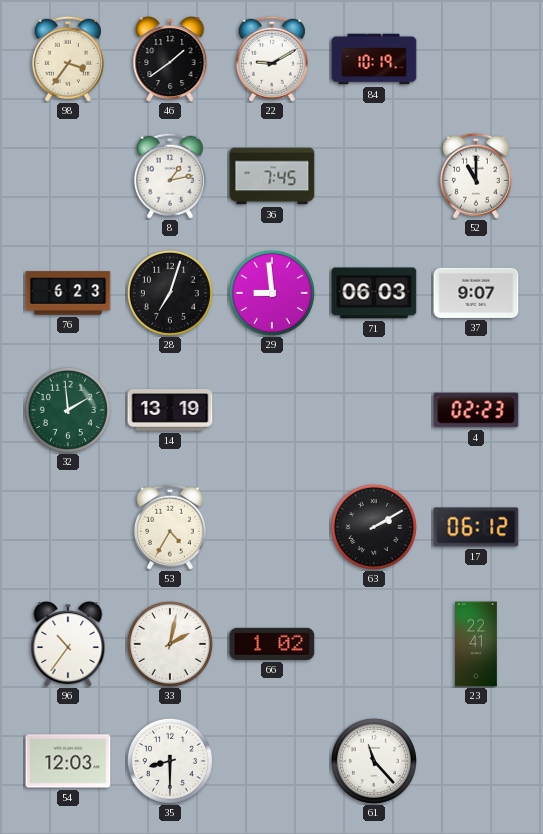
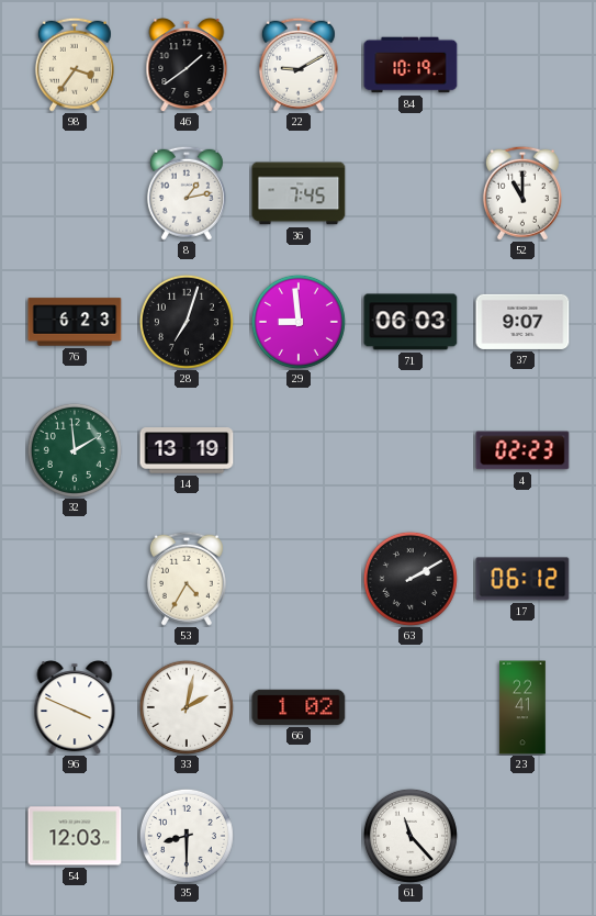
96: 10:36 -> 3:49 (75, 707)
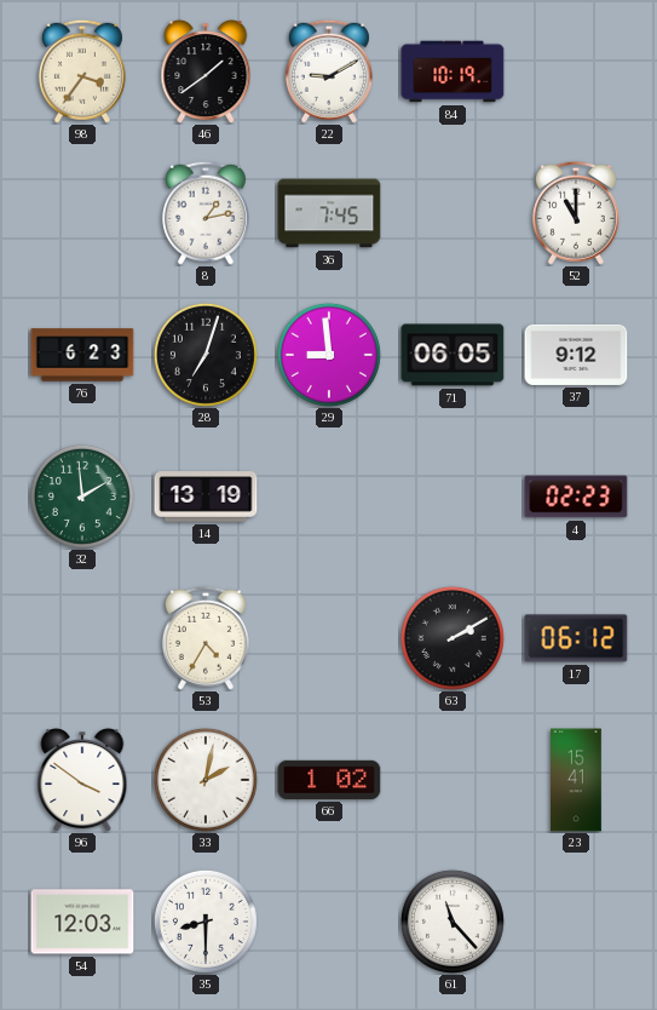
71: 06:03 -> 06:05 (453, 355)
37: 9:07 -> 9:12 (576, 355)
96: 3:49 -> 3:51 (82, 780)
23: 22:41 -> 15:41 (576, 780)
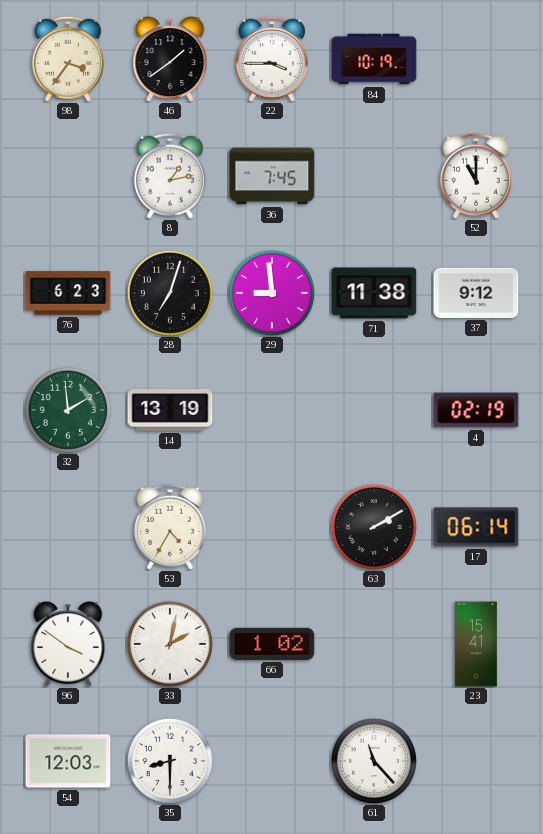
22: 9:10 -> 3:45 (272, 59)
71: 06:05 -> 11:38 (374, 293)
4: 02:23 -> 02:19 (476, 410)
17: 06:12 -> 06:14 (476, 527)
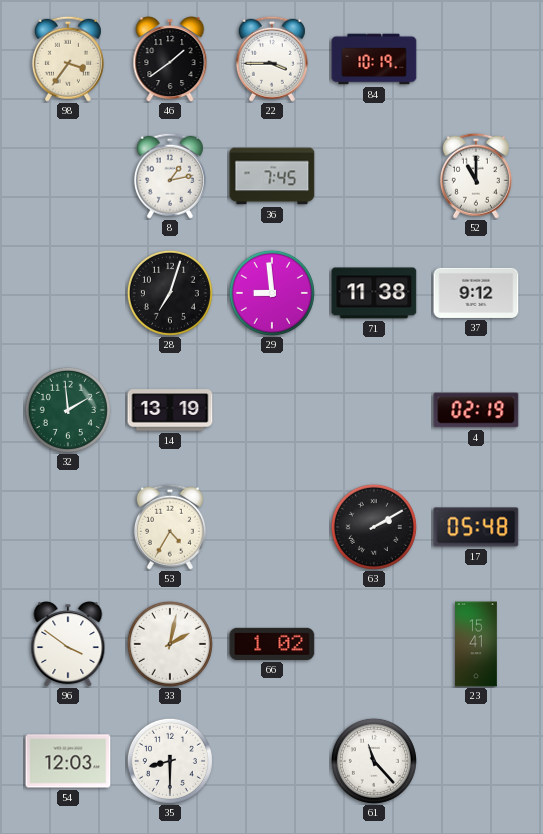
76: 6:23 -> none (68, 293)
17: 06:14 -> 05:48 (476, 527)
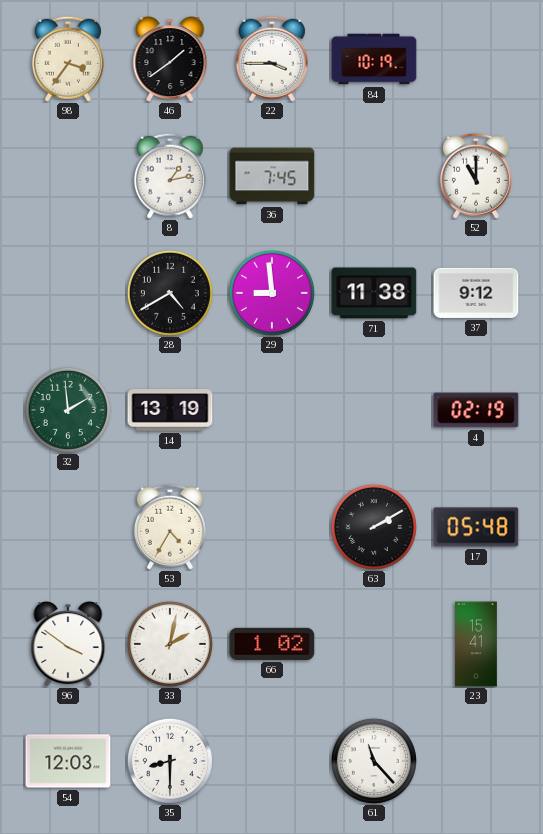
28: 7:03 -> 4:40 (170, 293)
